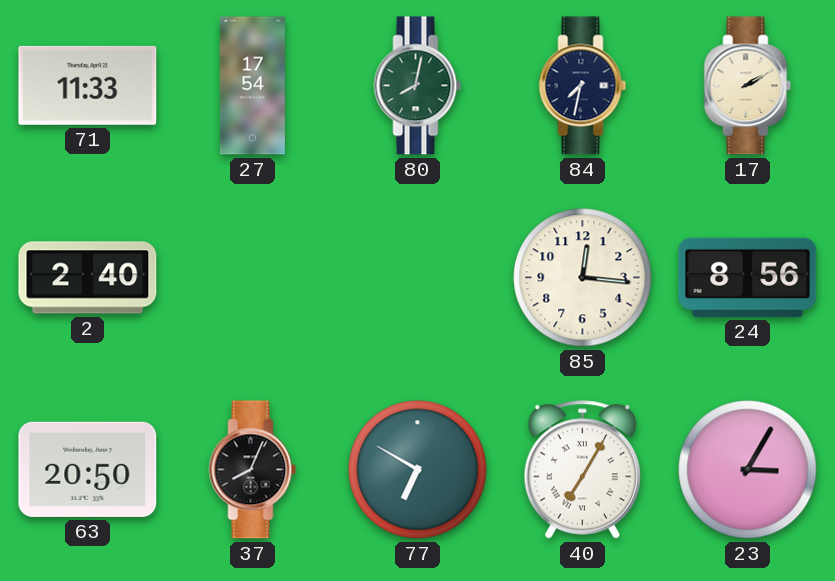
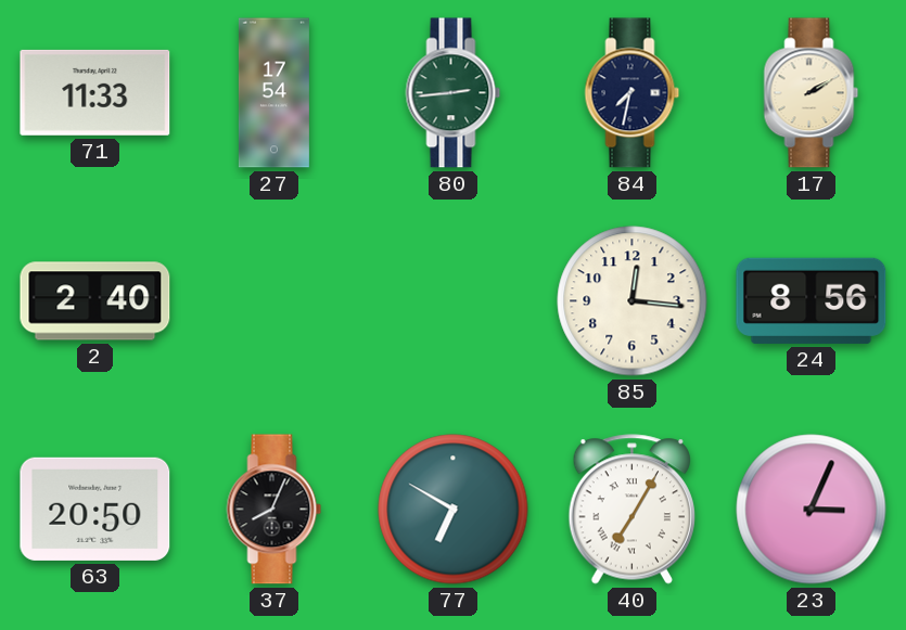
80: 8:02 -> 2:44 (454, 93)
23: 3:05 -> 3:04 (812, 510)
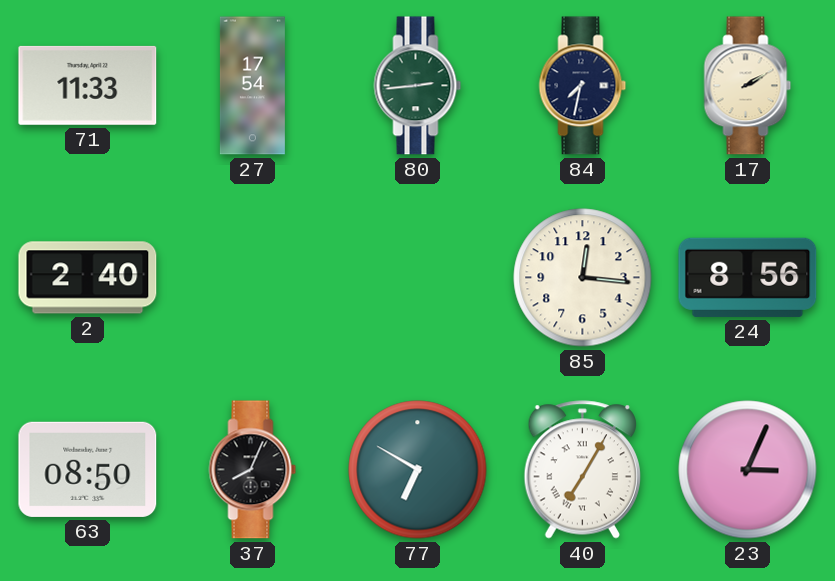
63: 20:50 -> 08:50 (88, 469)
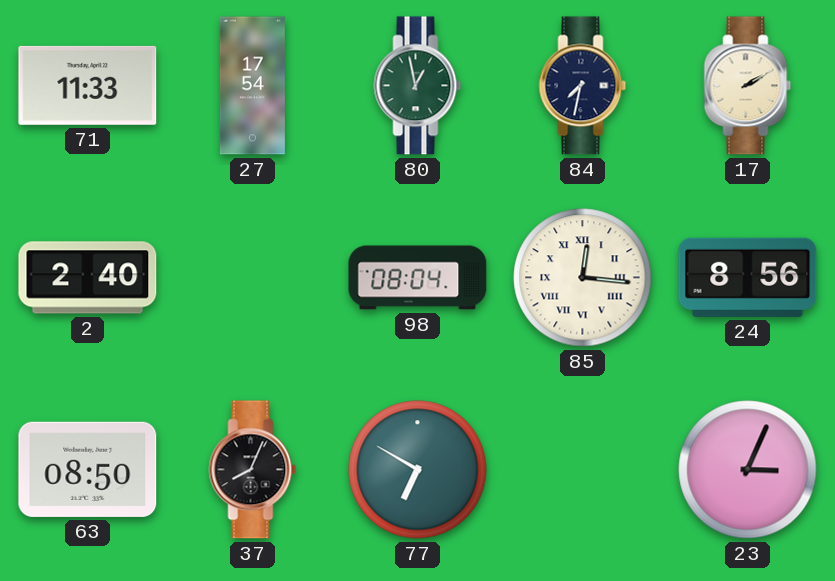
80: 2:44 -> 12:58 (418, 86)
98: none -> 08:04 (418, 278)
85 numerals: Arabic -> Roman (583, 278)
40: 7:05 -> none (582, 470)
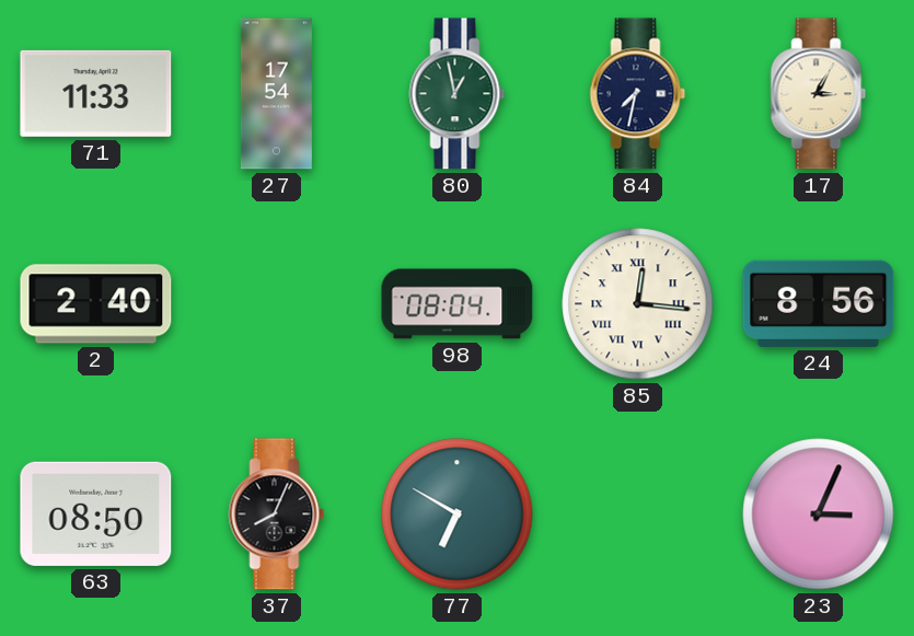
17: 2:10 -> 3:05 (819, 94)
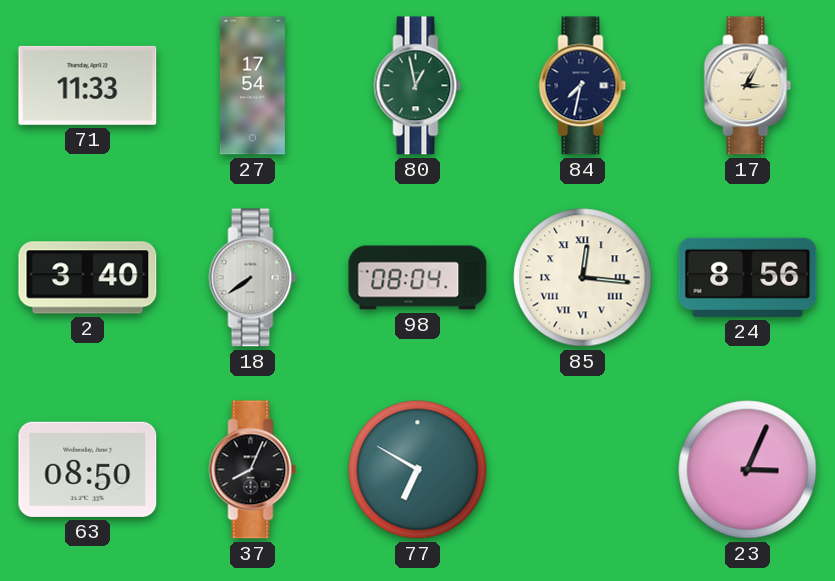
2: 2:40 -> 3:40 (88, 278)
18: none -> 7:39 (253, 278)
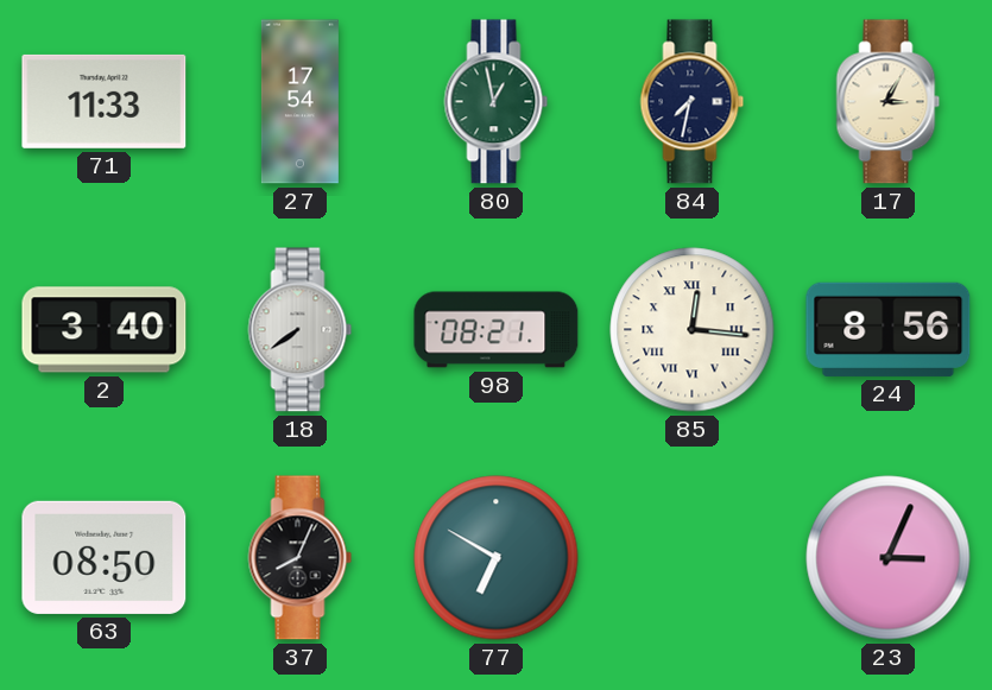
98: 08:04 -> 08:21 (497, 330)
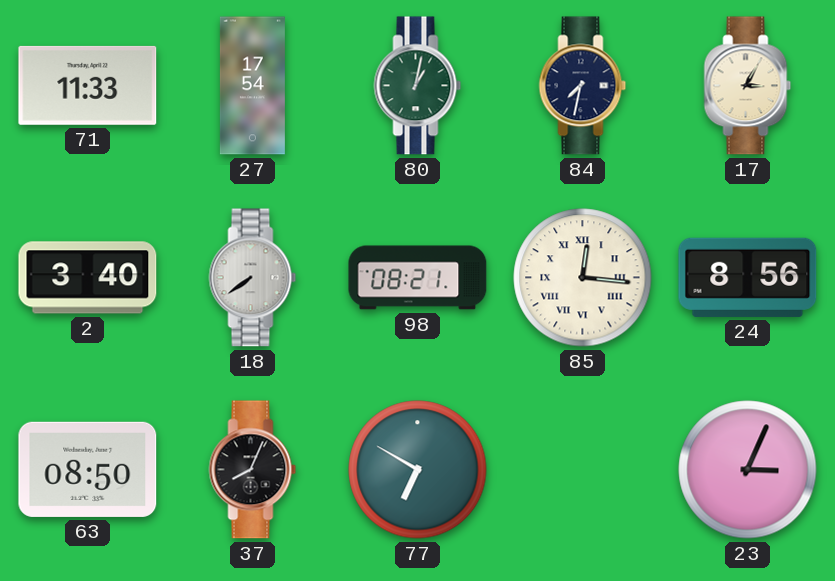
80: 12:58 -> 1:02 (418, 86)
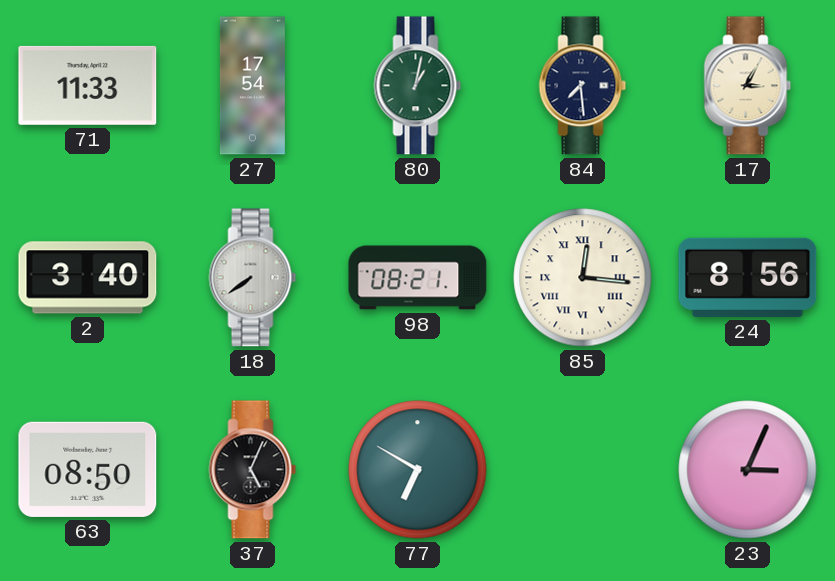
84: 7:32 -> 7:29 (583, 86)
37: 8:04 -> 5:04 (253, 470)
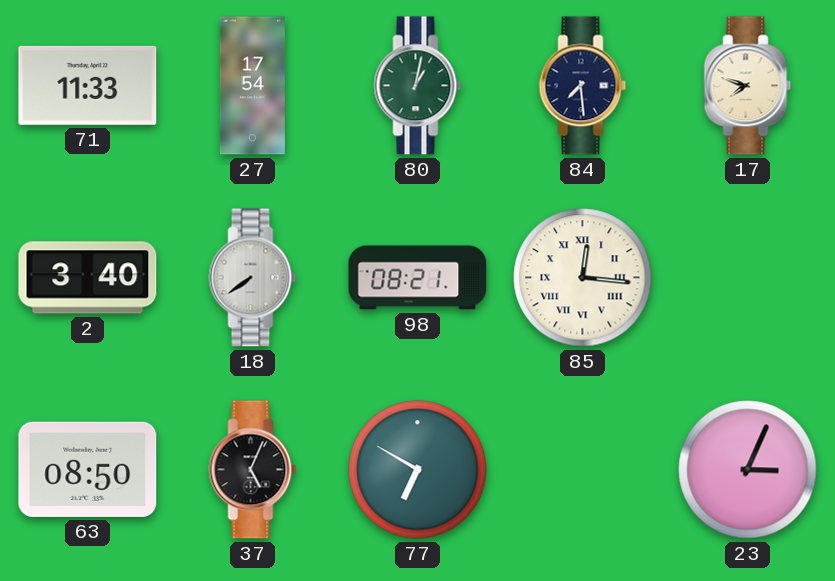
17: 3:05 -> 7:48 (748, 86)
24: 8:56 -> none (748, 277)
